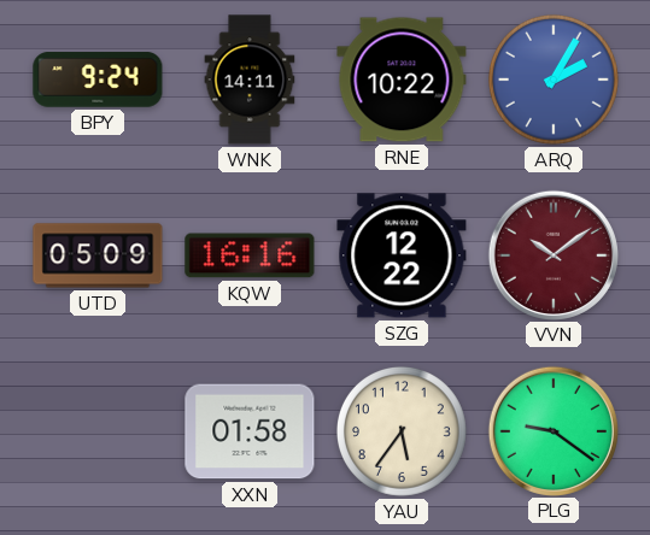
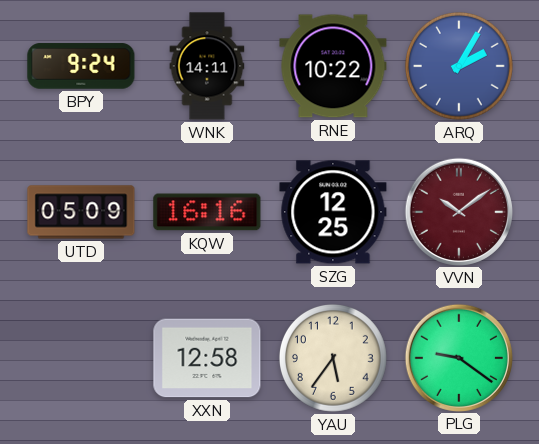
SZG: 12:22 -> 12:25 (333, 212)
XXN: 01:58 -> 12:58 (207, 358)
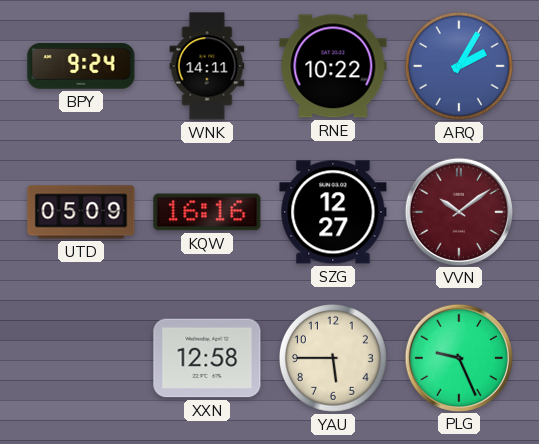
SZG: 12:25 -> 12:27 (333, 212)
YAU: 5:36 -> 5:45 (333, 358)
PLG: 9:21 -> 9:26 (458, 357)
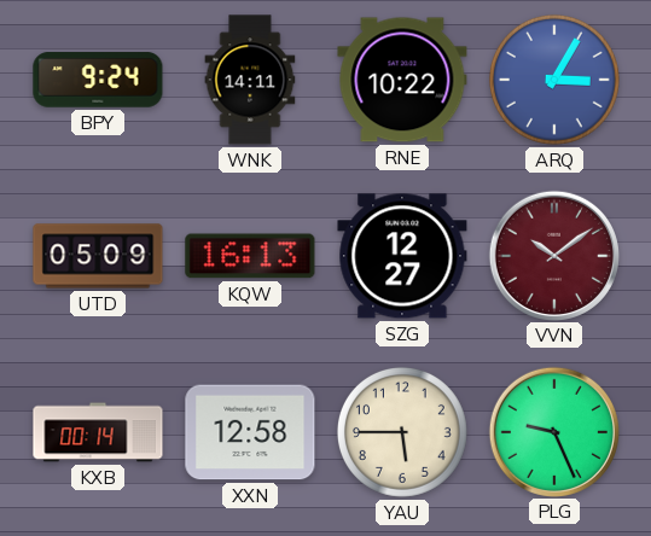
ARQ: 2:05 -> 3:05 (554, 80)
KQW: 16:16 -> 16:13 (250, 256)
KXB: none -> 00:14 (98, 432)
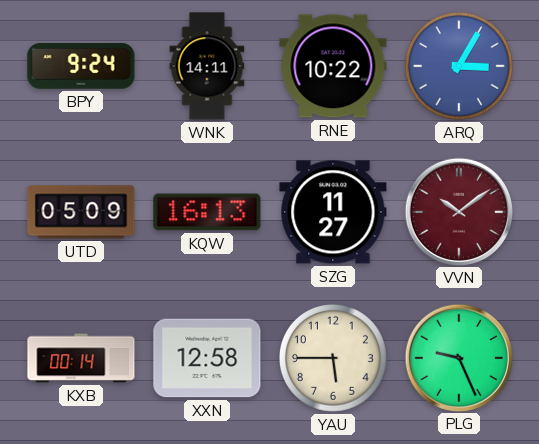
SZG: 12:27 -> 11:27 (333, 212)
